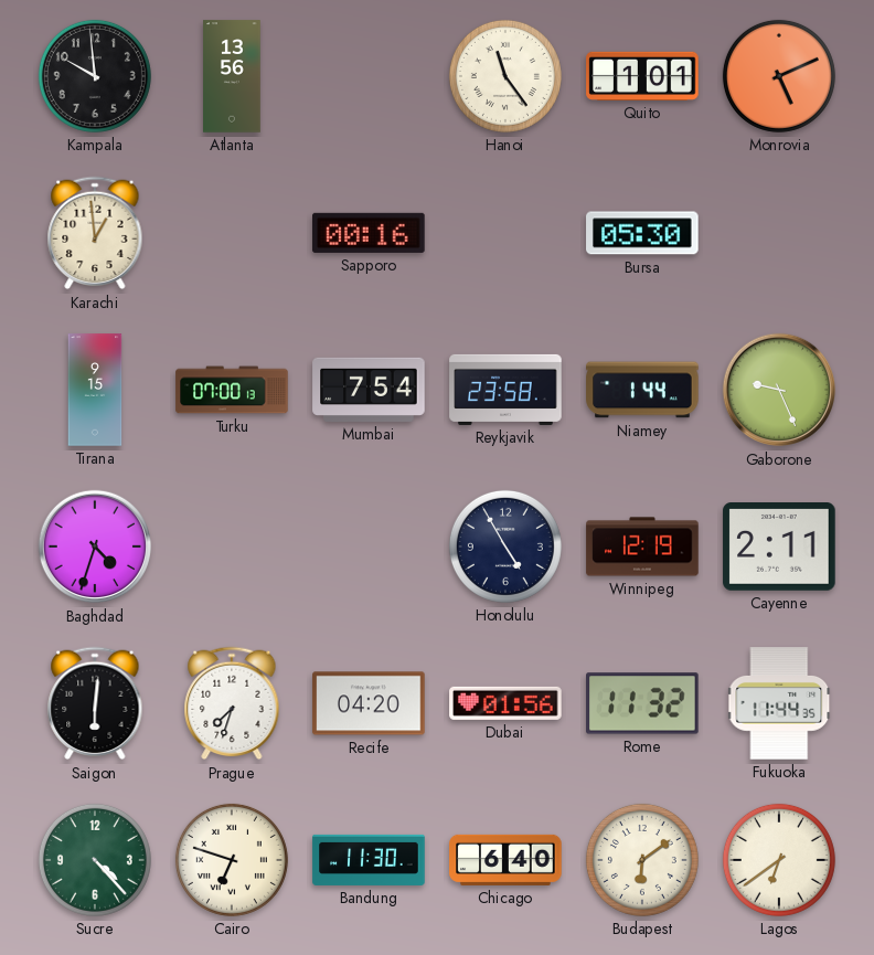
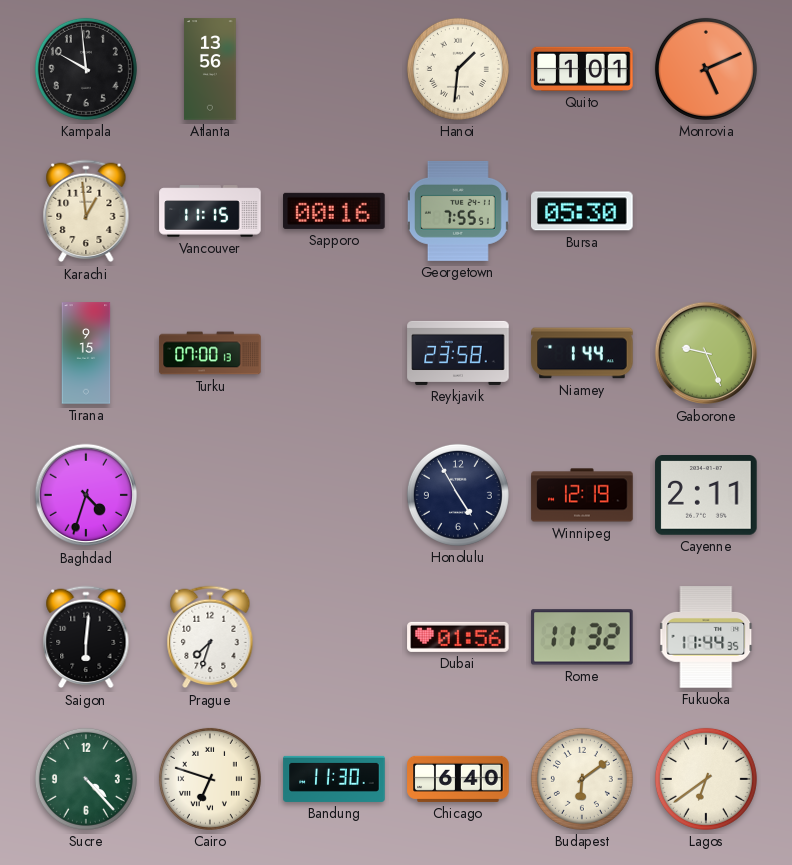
Hanoi: 11:24 -> 1:31 (458, 69)
Vancouver: none -> 11:15 (210, 211)
Georgetown: none -> 7:55 (458, 211)
Mumbai: 7:54 -> none (369, 390)
Recife: 04:20 -> none (369, 703)
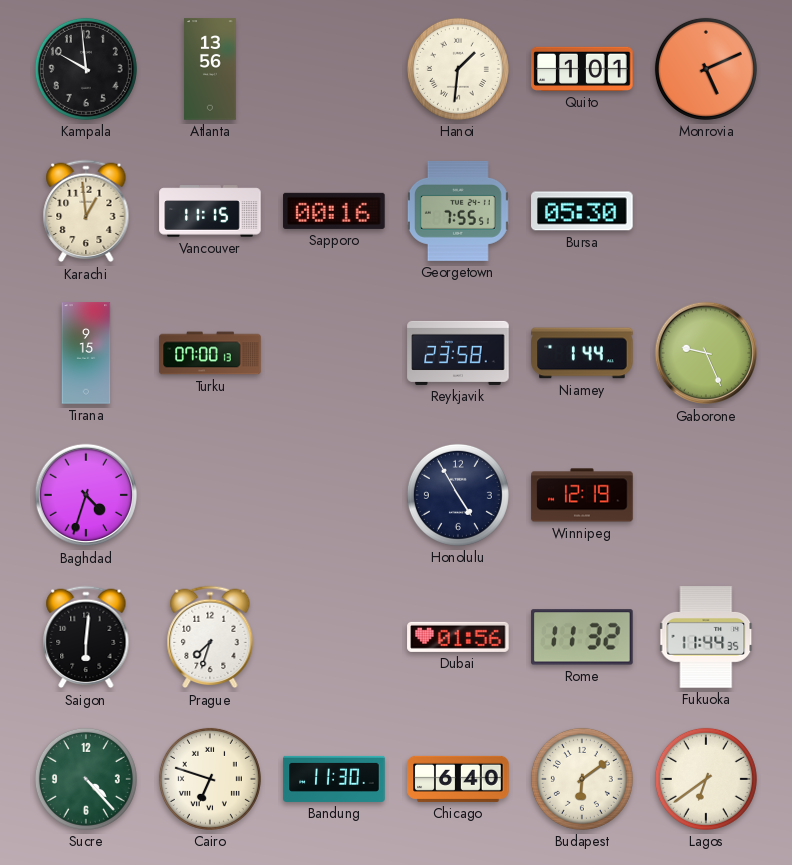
Cayenne: 2:11 -> none (706, 496)
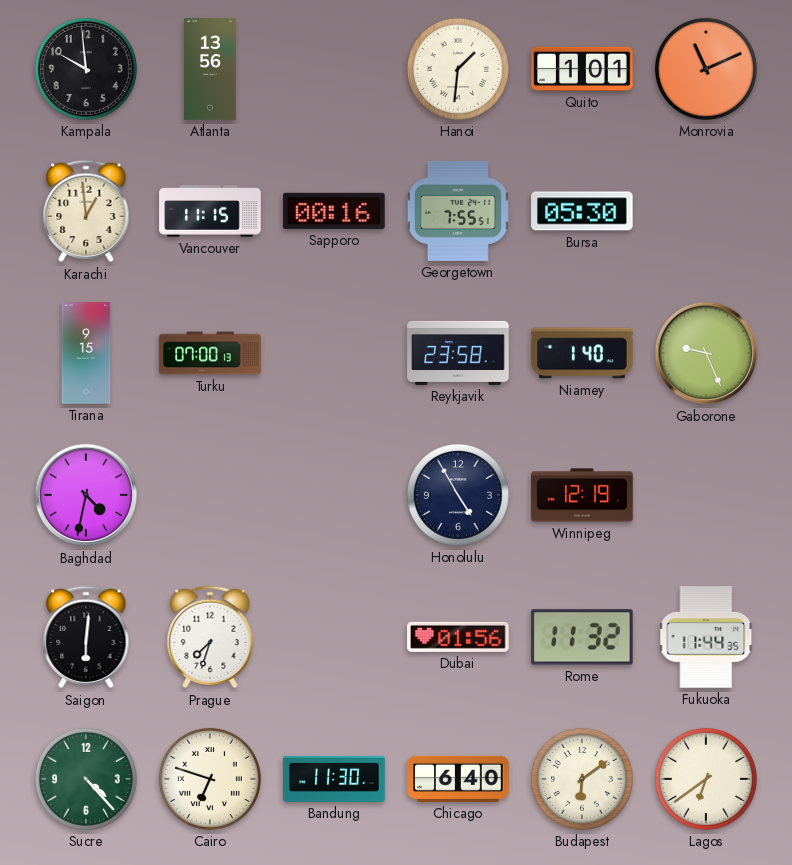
Monrovia: 5:11 -> 11:11 (706, 69)
Niamey: 1:44 -> 1:40 (582, 353)
Baghdad: 4:33 -> 4:32 (86, 495)
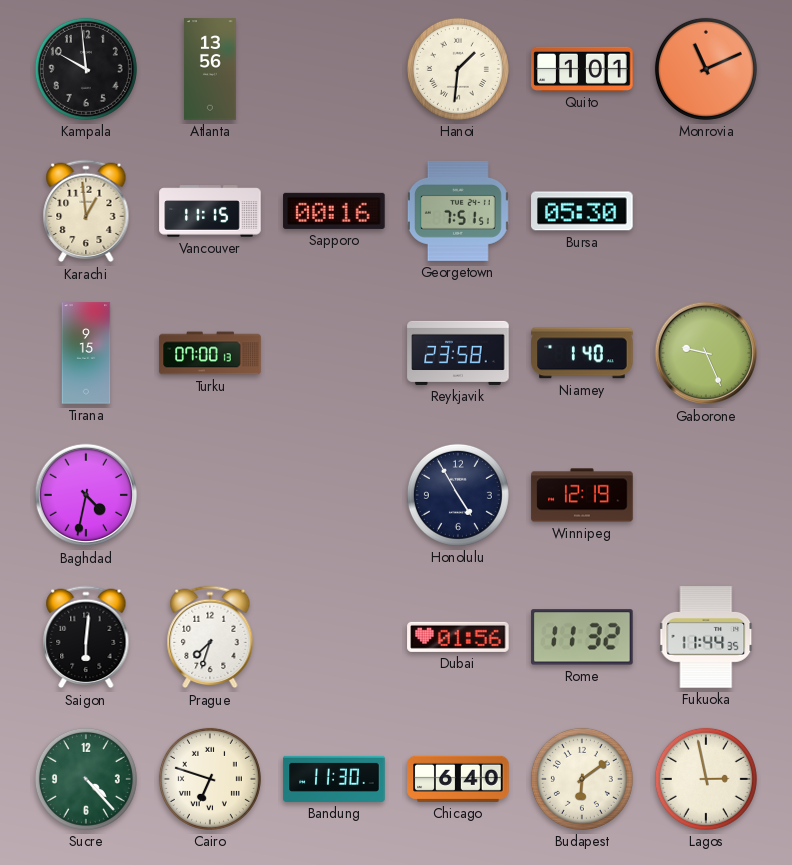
Georgetown: 7:55 -> 7:51 (458, 211)
Lagos: 6:39 -> 2:58 (706, 779)
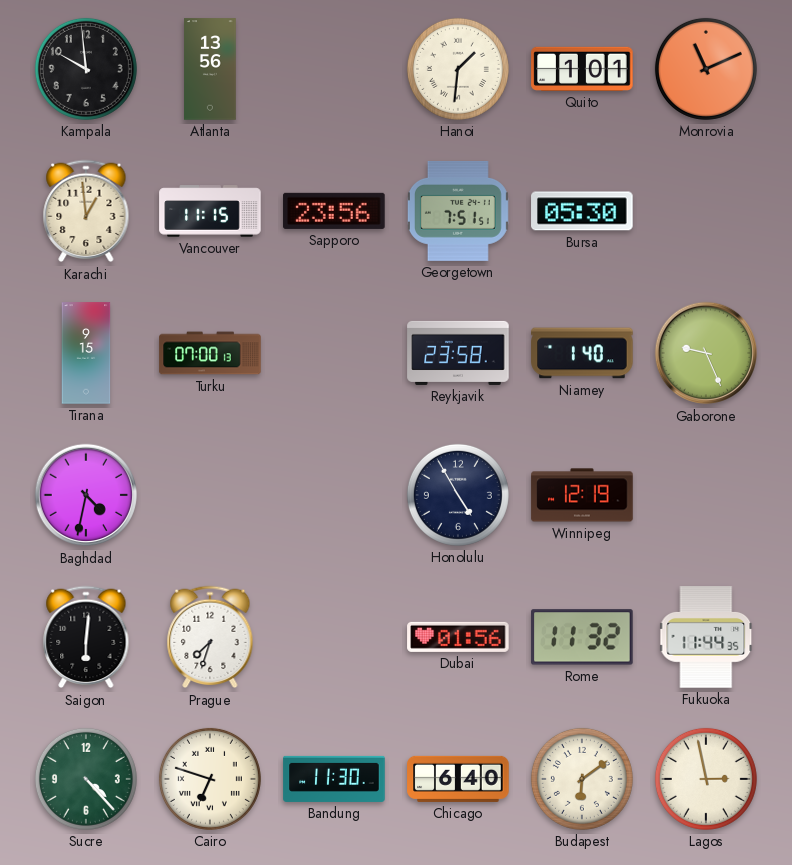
Sapporo: 00:16 -> 23:56 (334, 211)
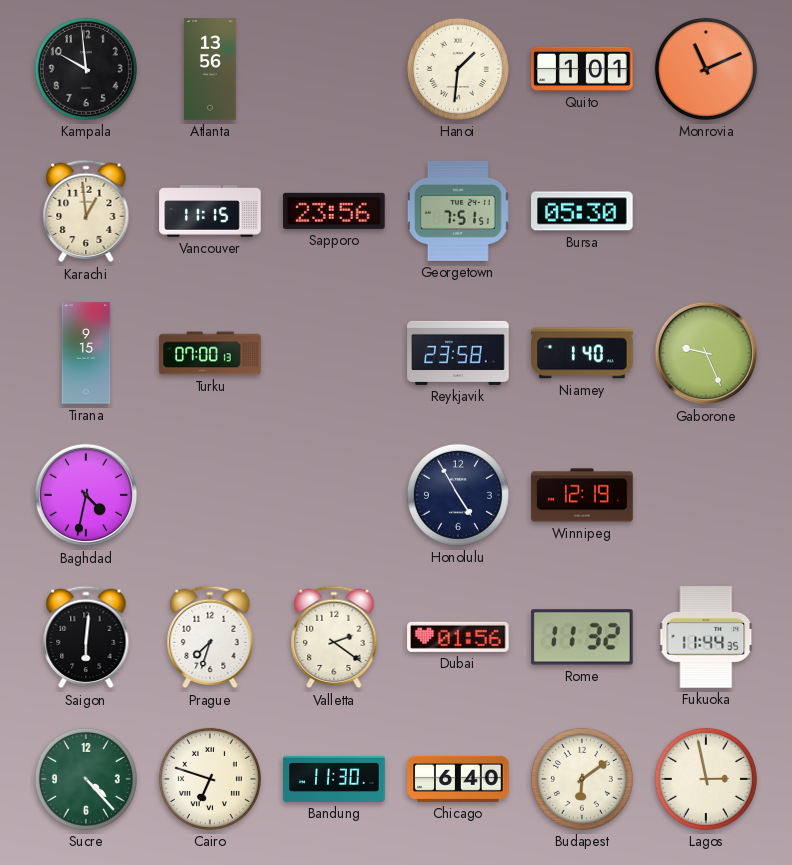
Valletta: none -> 2:21 (334, 637)
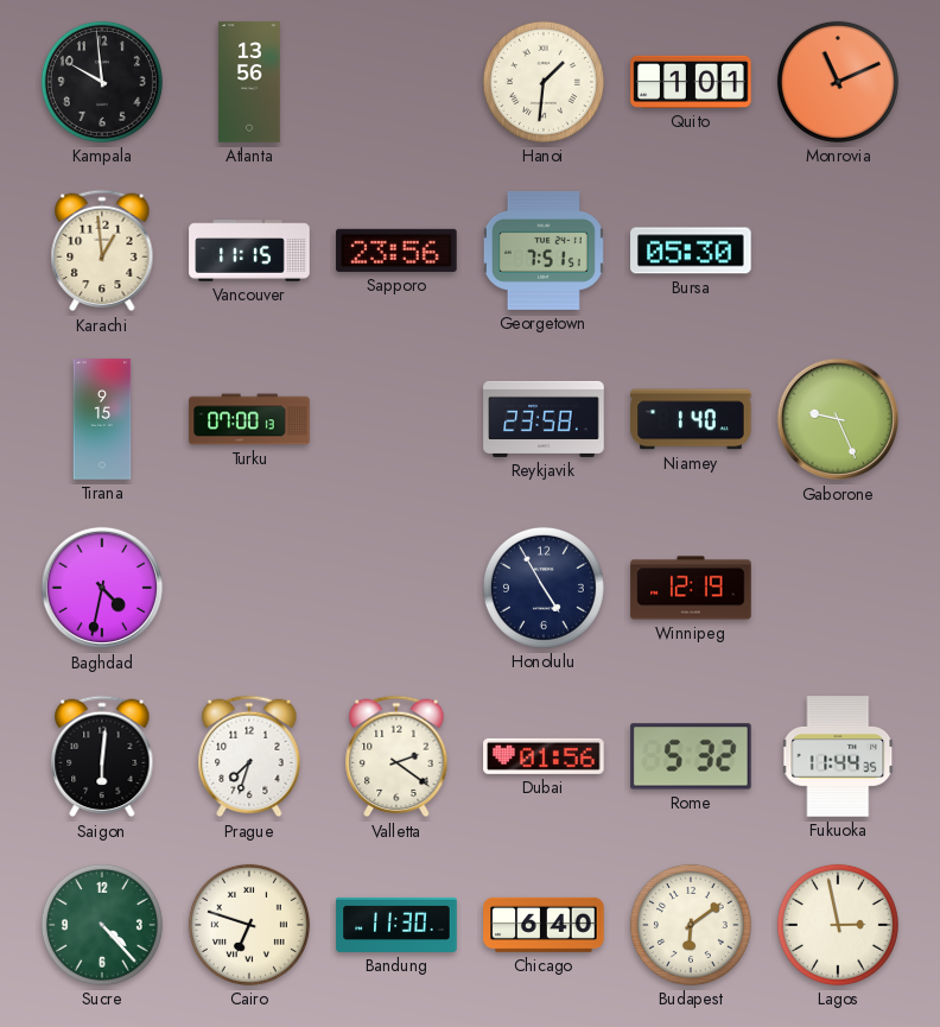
Rome: 11:32 -> 5:32 (691, 756)
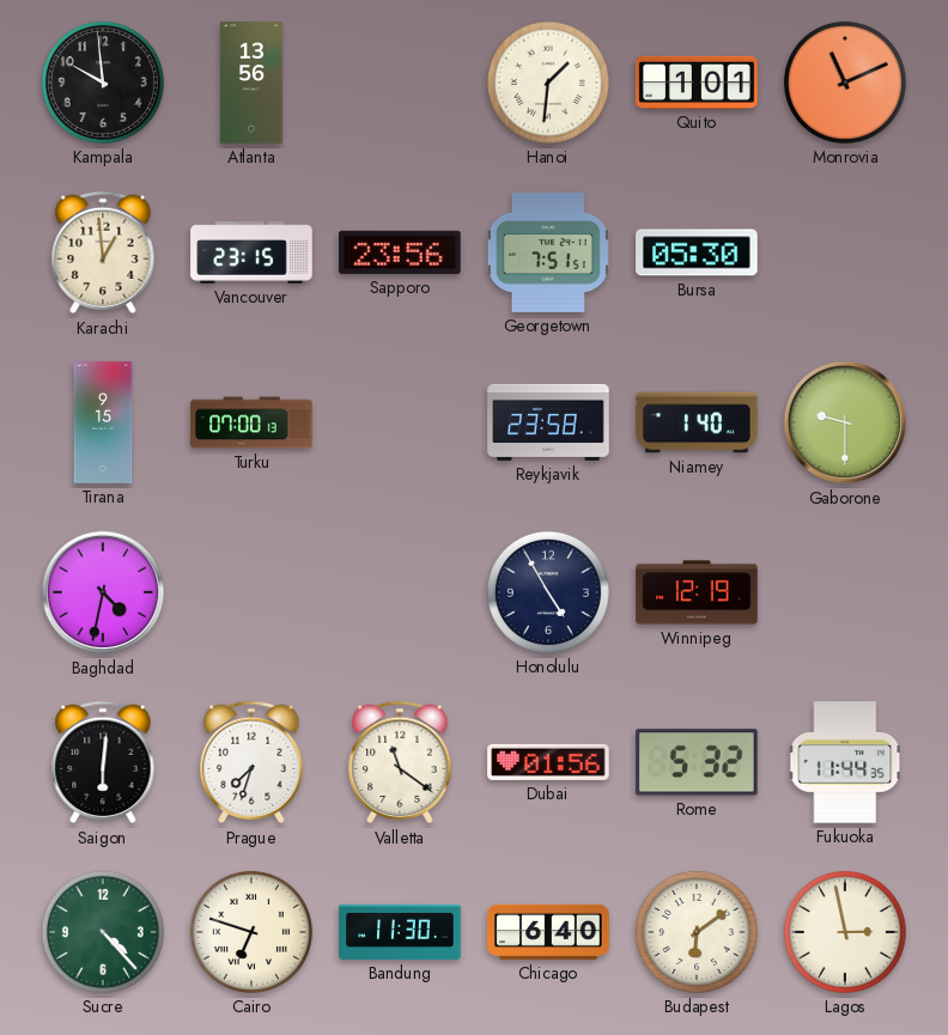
Vancouver: 11:15 -> 23:15 (251, 252)
Gaborone: 9:26 -> 9:30 (845, 422)
Valletta: 2:21 -> 11:21 (400, 762)
